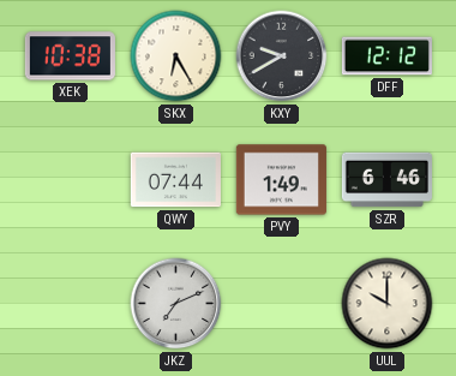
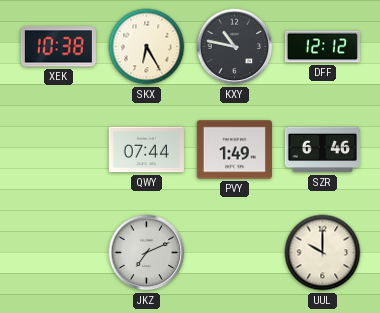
KXY: 9:40 -> 10:47 (235, 47)
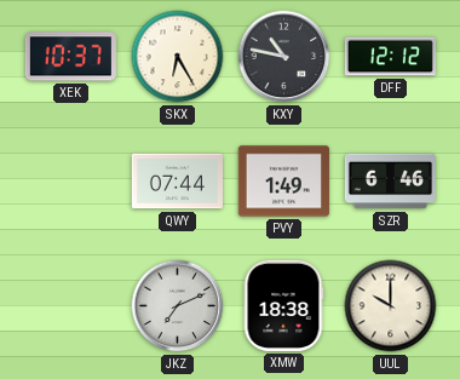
XEK: 10:38 -> 10:37 (70, 57)
XMW: none -> 18:38 (283, 305)
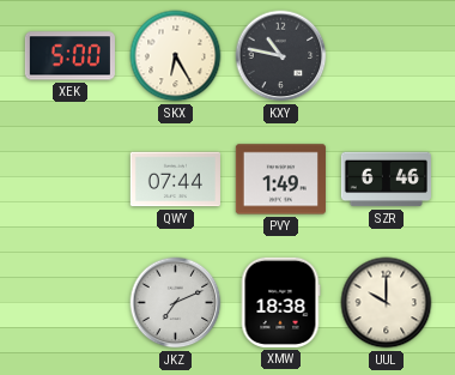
XEK: 10:37 -> 5:00 (69, 56)
DFF: 12:12 -> none (390, 57)
